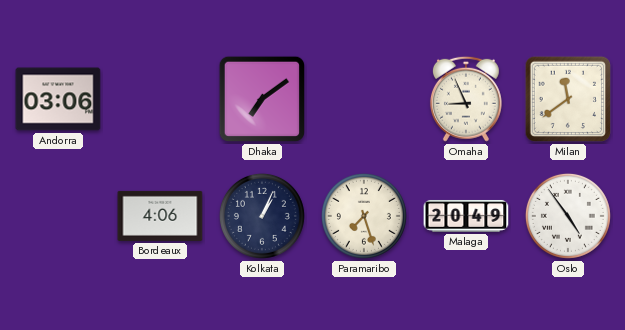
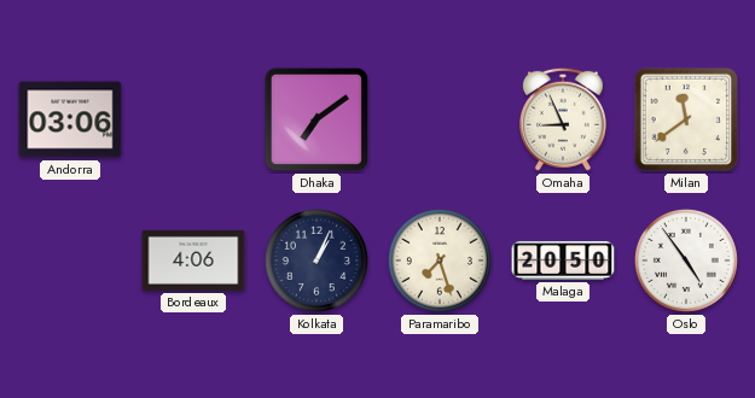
Malaga: 20:49 -> 20:50 (563, 261)
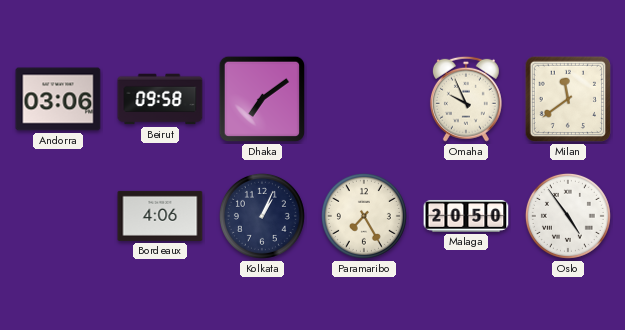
Beirut: none -> 09:58 (160, 99)
Omaha: 8:56 -> 9:56 (466, 99)
Paramaribo: 7:27 -> 7:25 (364, 216)
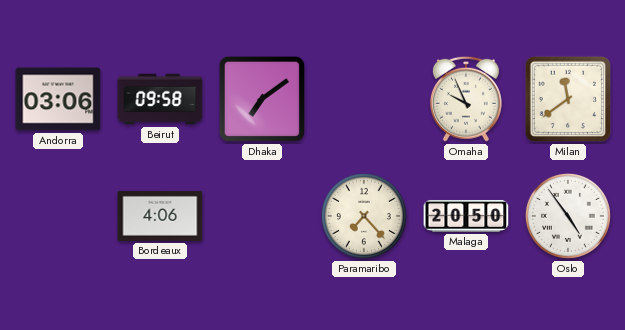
Kolkata: 1:04 -> none (262, 216)
Paramaribo: 7:25 -> 7:23 (364, 216)
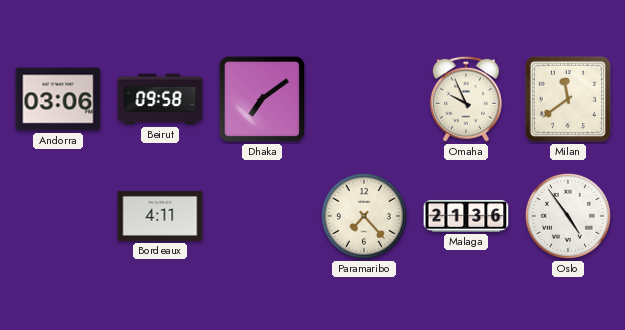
Bordeaux: 4:06 -> 4:11 (160, 216)
Malaga: 20:50 -> 21:36 (466, 216)
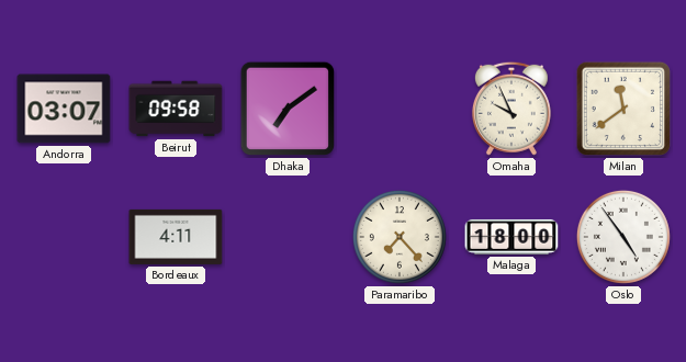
Andorra: 03:06 -> 03:07 (64, 109)
Malaga: 21:36 -> 18:00 (511, 237)
